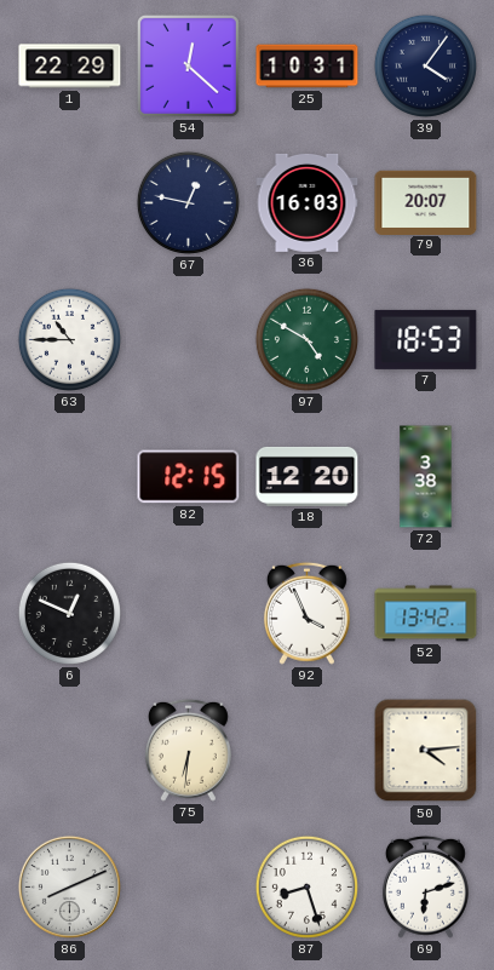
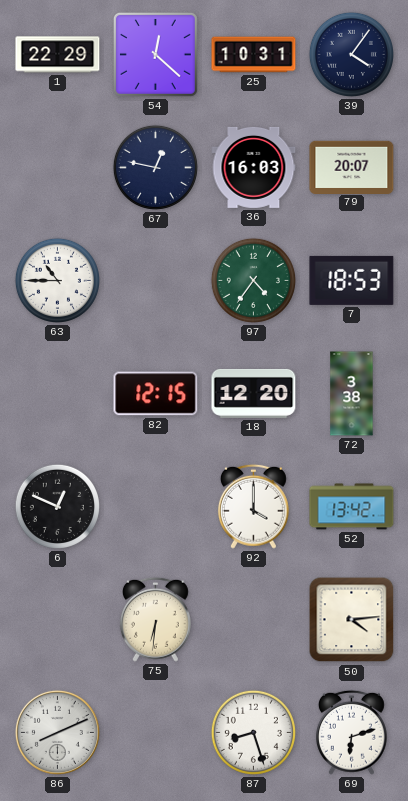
97: 4:50 -> 4:36 (253, 280)
92: 3:56 -> 4:00 (253, 506)
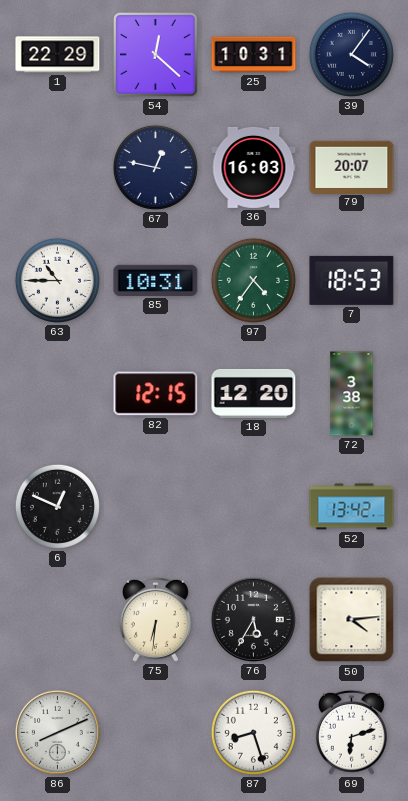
85: none -> 10:31 (156, 280)
92: 4:00 -> none (253, 506)
76: none -> 5:35 (253, 619)
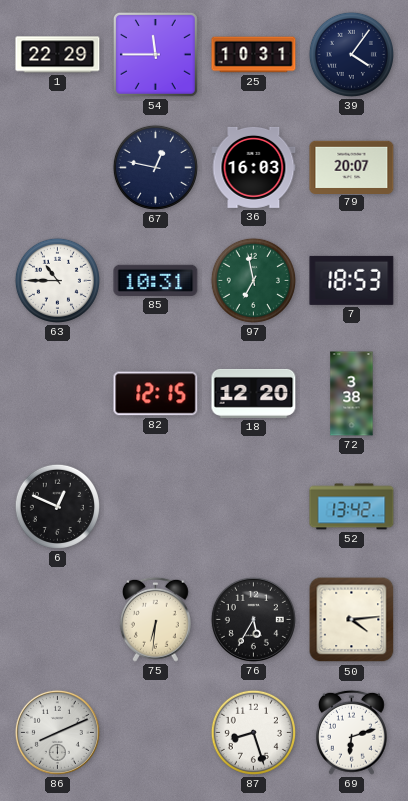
54: 12:22 -> 11:45 (155, 54)
97: 4:36 -> 6:58 (253, 280)
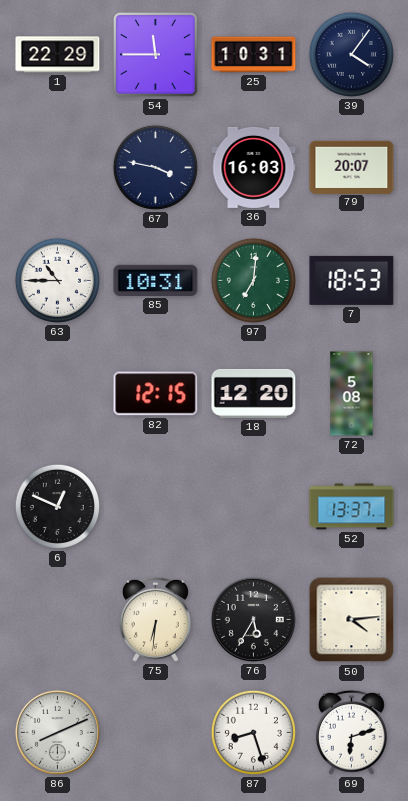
67: 12:47 -> 3:47 (155, 167)
97: 6:58 -> 7:01 (253, 280)
72: 3:38 -> 5:08 (352, 394)
52: 13:42 -> 13:37 (352, 507)
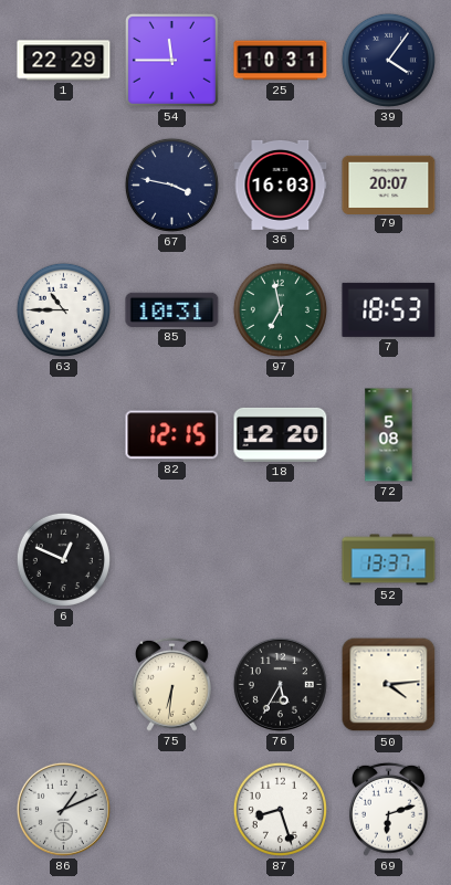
97: 7:01 -> 6:58 (280, 309)
86: 8:11 -> 1:11 (63, 809)
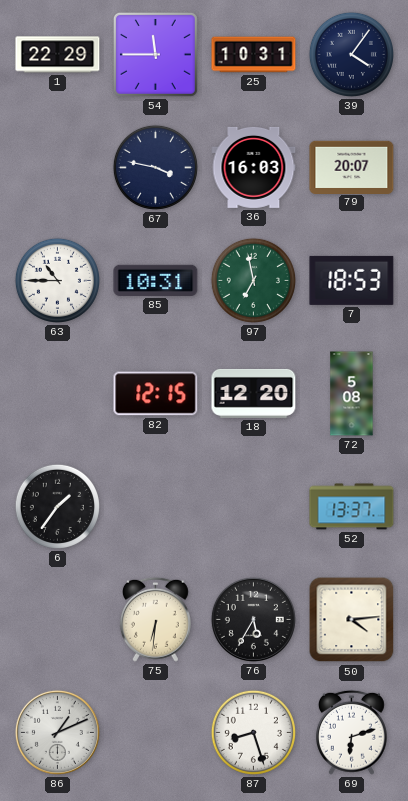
6: 12:49 -> 1:36 (57, 506)
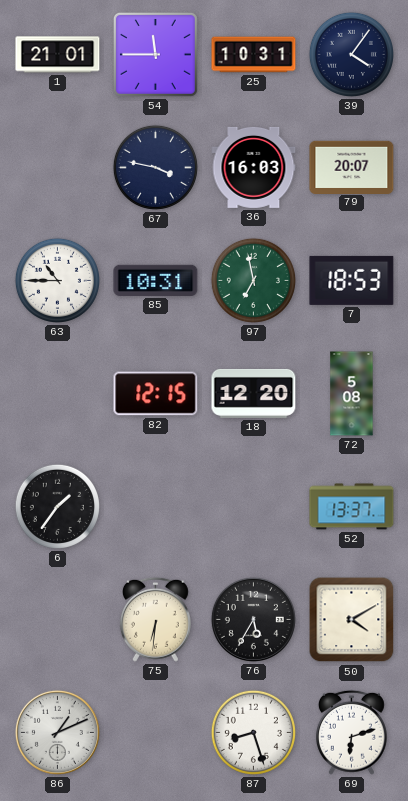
1: 22:29 -> 21:01 (58, 55)
50: 4:14 -> 4:10 (352, 620)
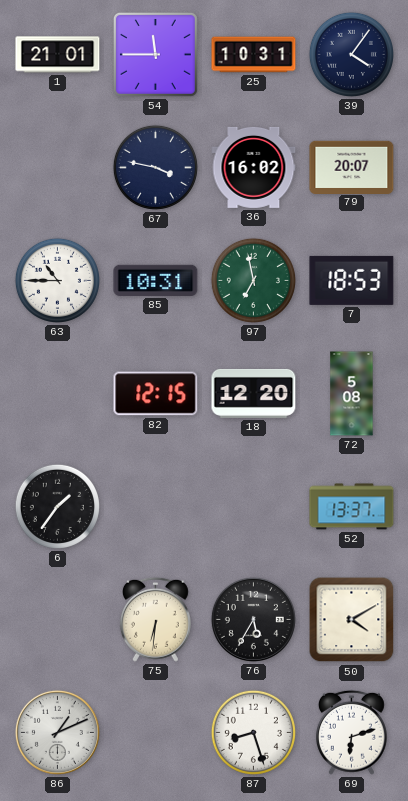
36: 16:03 -> 16:02 (254, 167)
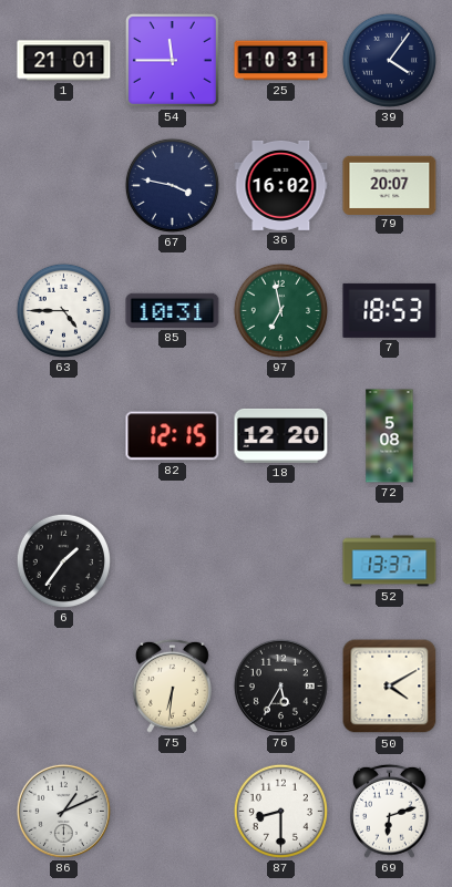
63: 10:45 -> 4:45 (63, 310)
87: 8:27 -> 8:30 (280, 811)
